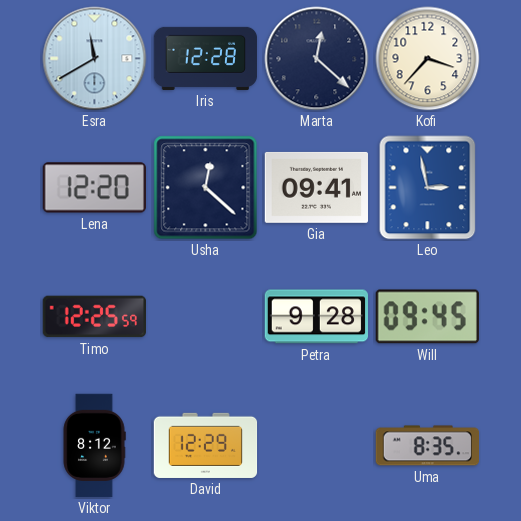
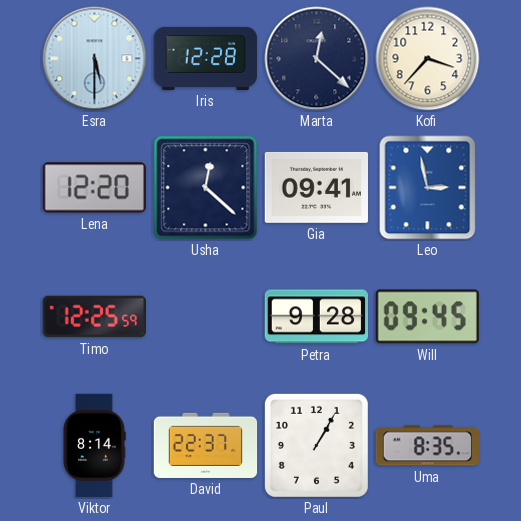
Esra: 11:40 -> 5:30 (95, 59)
Viktor: 8:12 -> 8:14 (94, 446)
David: 12:29 -> 22:37 (206, 445)
Paul: none -> 1:05 (316, 445)
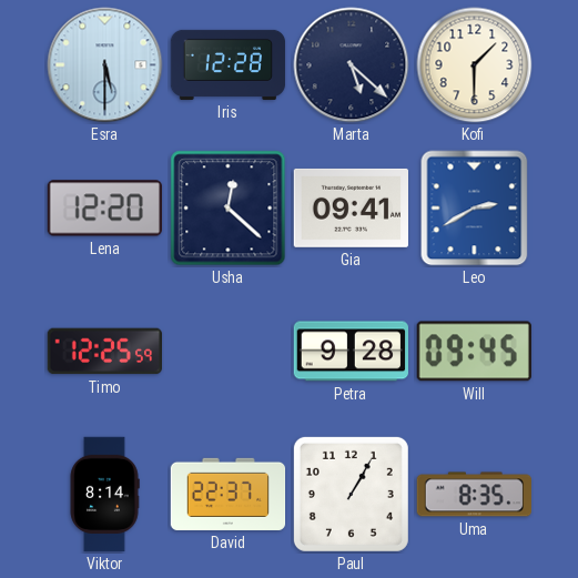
Marta: 12:22 -> 5:22 (352, 65)
Kofi: 3:37 -> 1:30 (475, 65)
Leo: 2:58 -> 2:40 (475, 209)
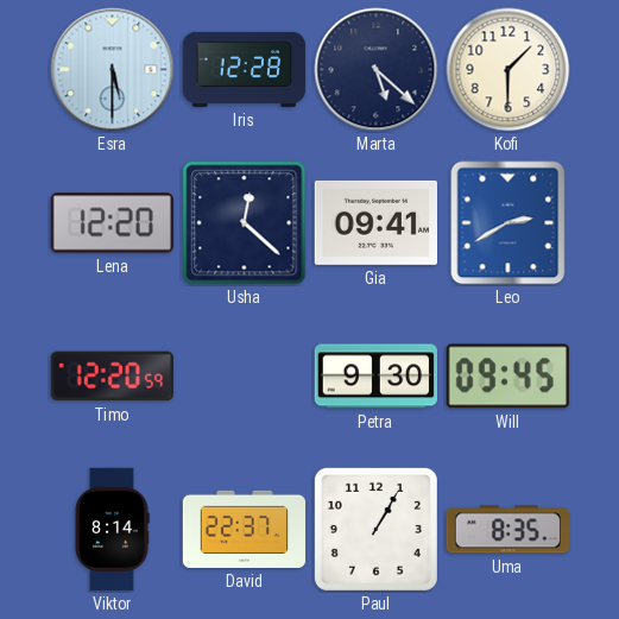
Timo: 12:25 -> 12:20 (112, 377)
Petra: 9:28 -> 9:30 (375, 377)
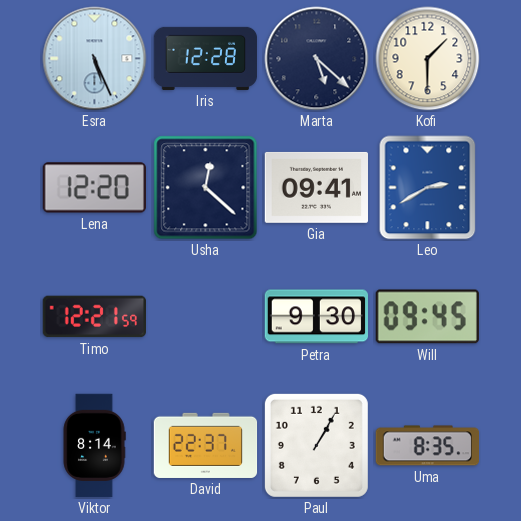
Esra: 5:30 -> 5:26 (95, 59)
Timo: 12:20 -> 12:21 (94, 317)
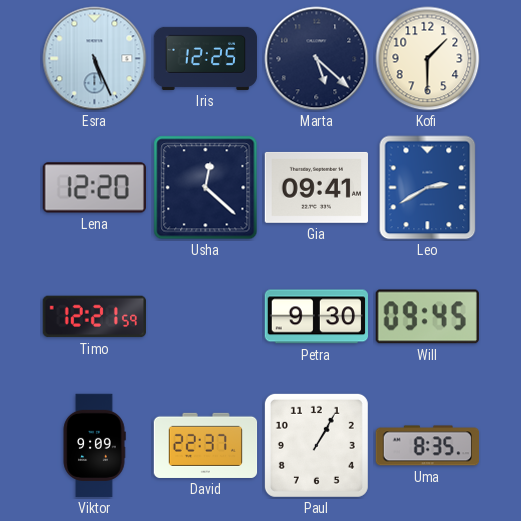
Iris: 12:28 -> 12:25 (206, 58)
Viktor: 8:14 -> 9:09 (94, 446)
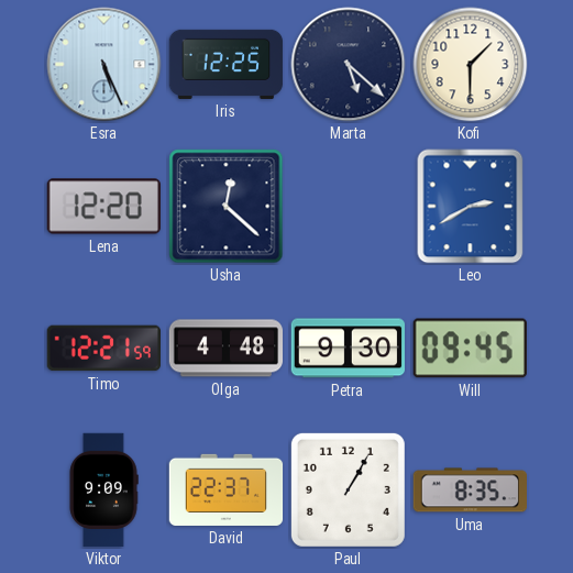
Gia: 09:41 -> none (316, 187)
Olga: none -> 4:48 (225, 349)
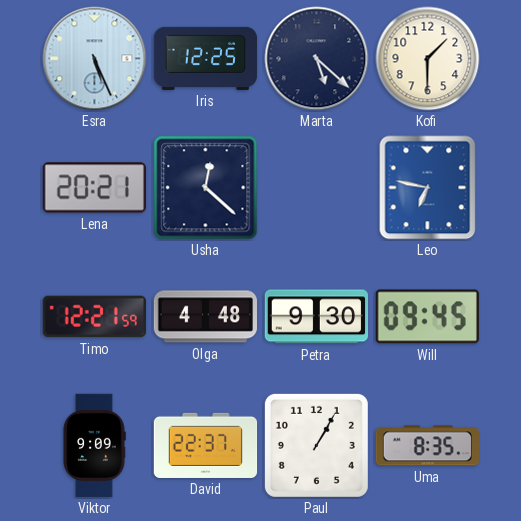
Lena: 12:20 -> 20:21 (94, 188)
Leo: 2:40 -> 6:47 (428, 188)
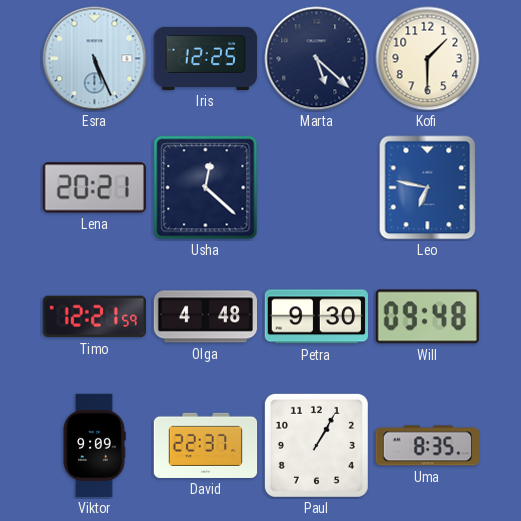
Will: 09:45 -> 09:48 (427, 317)
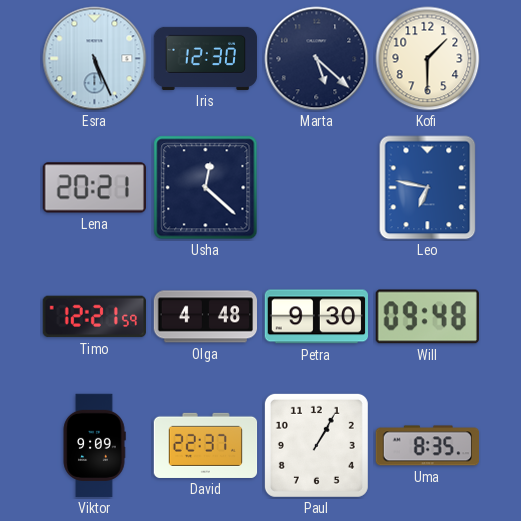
Iris: 12:25 -> 12:30 (206, 58)
